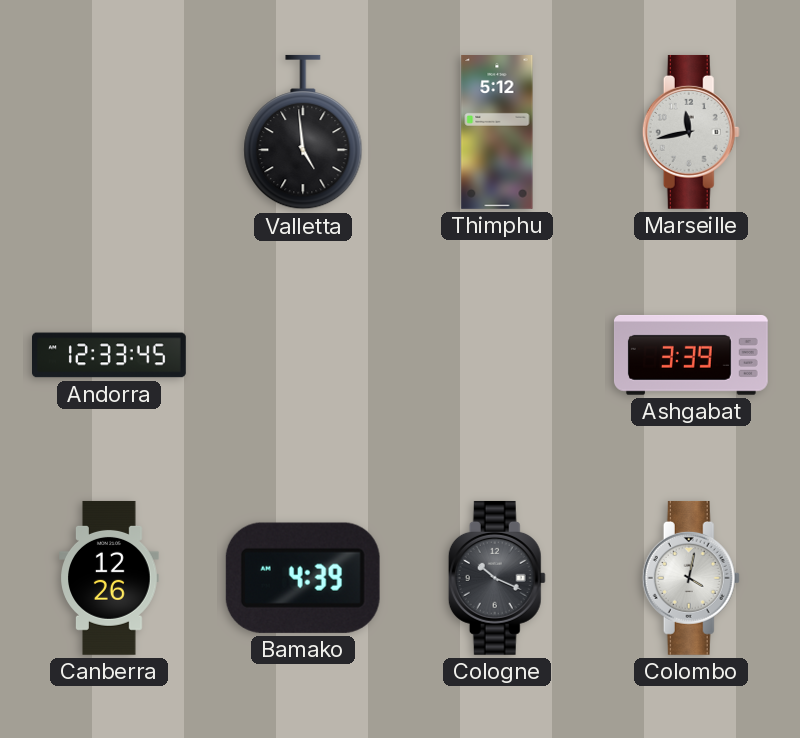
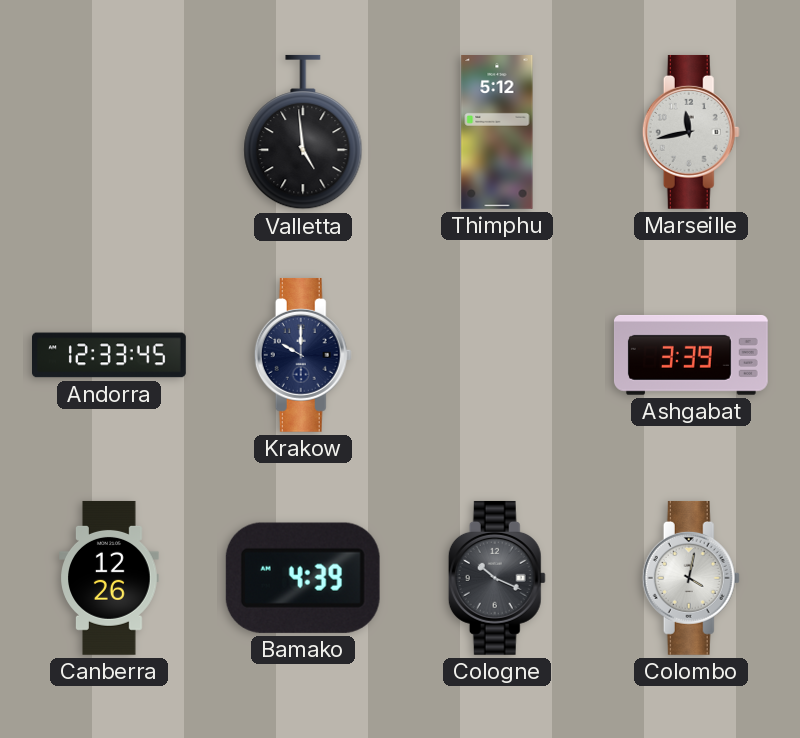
Krakow: none -> 10:00 (303, 355)
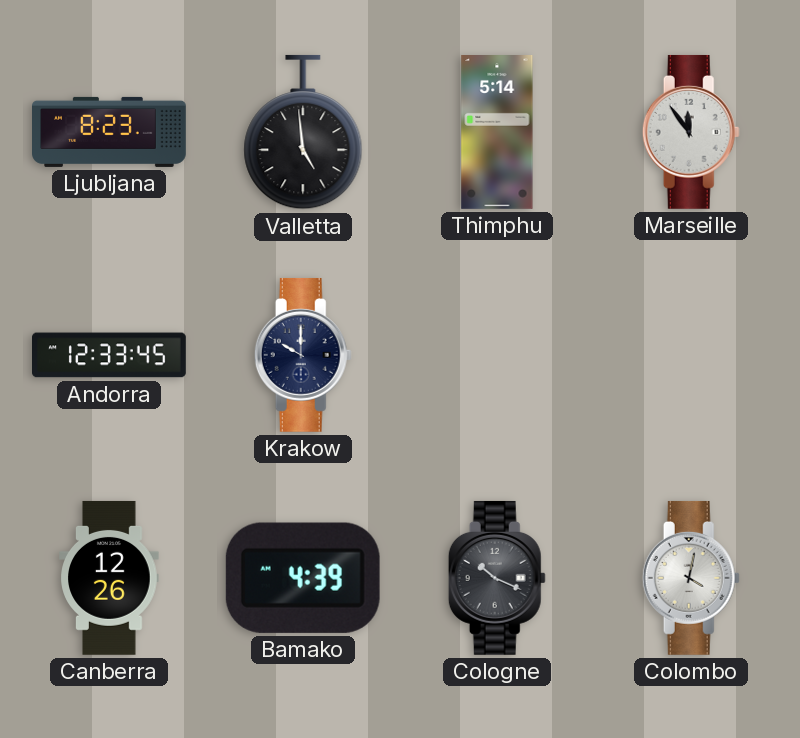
Ljubljana: none -> 8:23 (110, 132)
Thimphu: 5:12 -> 5:14 (497, 133)
Marseille: 11:43 -> 11:54 (691, 132)
Ashgabat: 3:39 -> none (691, 355)
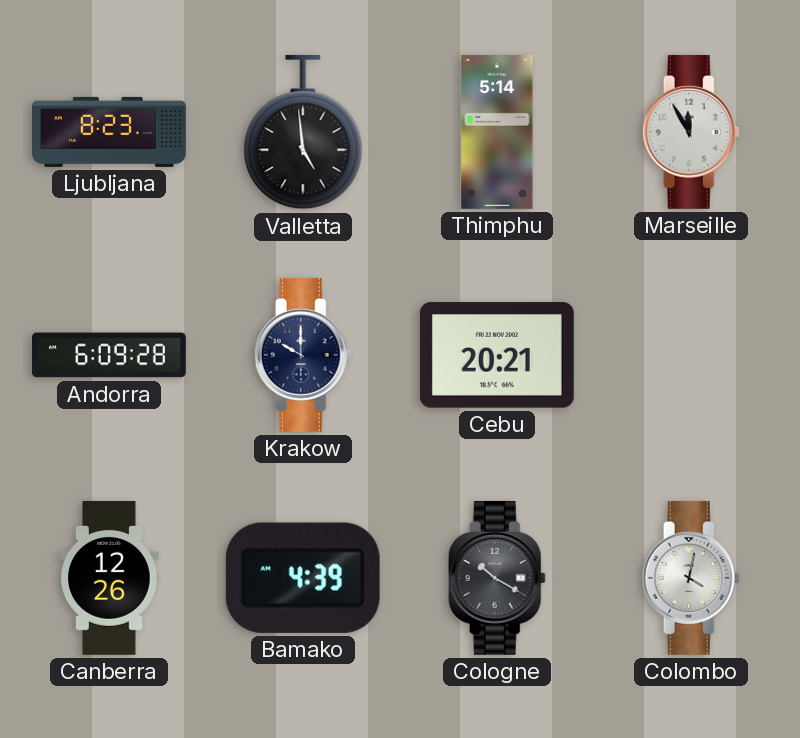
Marseille: 11:54 -> 11:55 (691, 132)
Andorra: 12:33 -> 6:09 (110, 355)
Cebu: none -> 20:21 (497, 355)
Cologne: 10:19 -> 10:20 (497, 578)
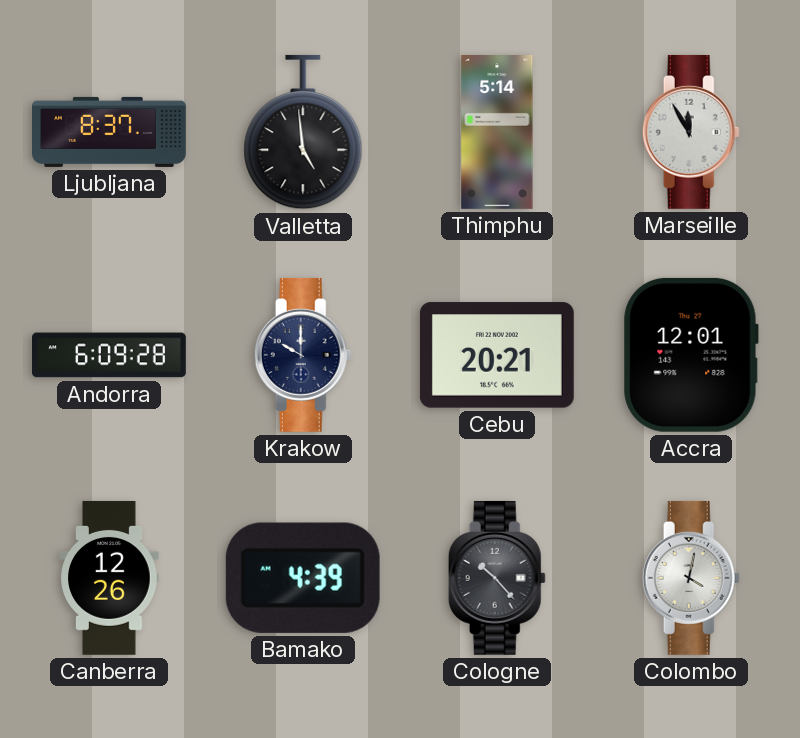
Ljubljana: 8:23 -> 8:37 (110, 132)
Accra: none -> 12:01 (691, 355)
Cologne: 10:20 -> 10:23 (497, 578)
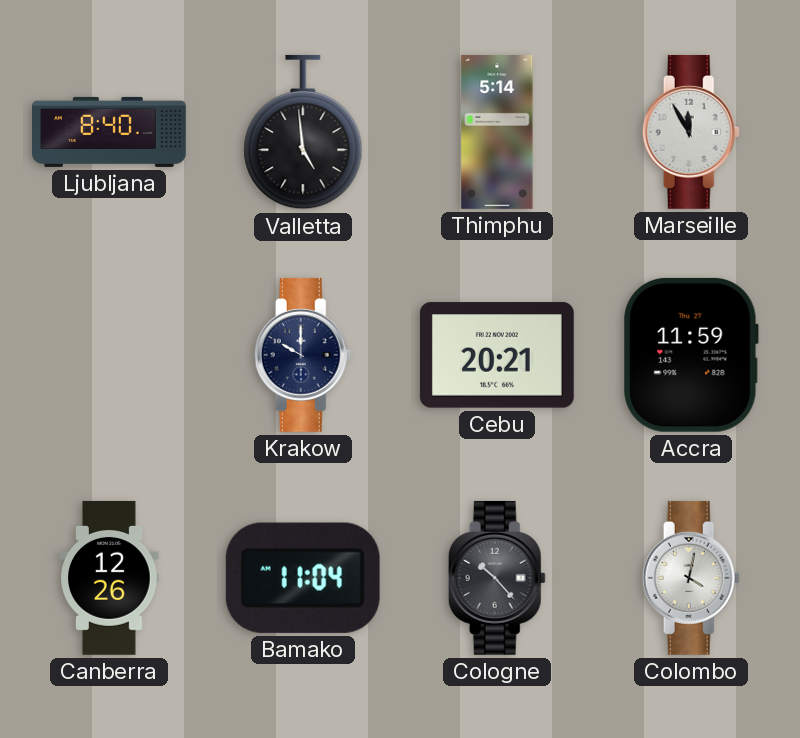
Ljubljana: 8:37 -> 8:40 (110, 132)
Andorra: 6:09 -> none (110, 355)
Accra: 12:01 -> 11:59 (691, 355)
Bamako: 4:39 -> 11:04 (303, 578)
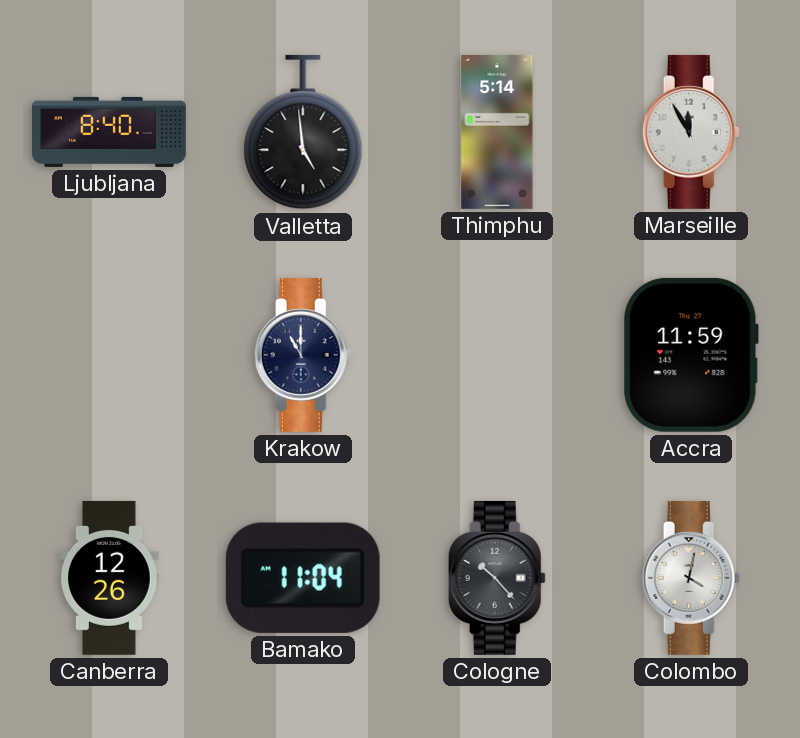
Krakow: 10:00 -> 11:00 (303, 355)
Cebu: 20:21 -> none (497, 355)
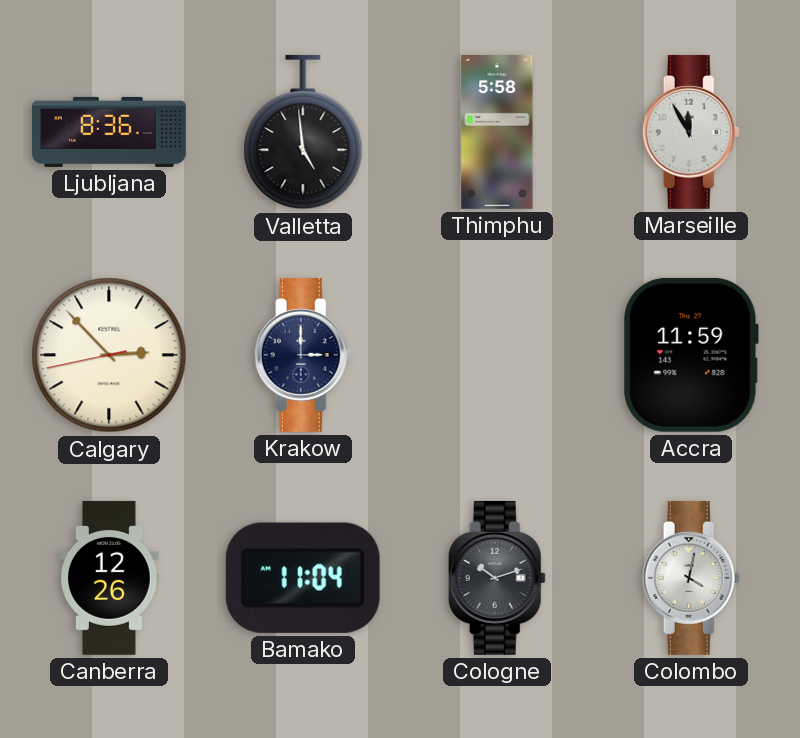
Ljubljana: 8:40 -> 8:36 (110, 132)
Thimphu: 5:14 -> 5:58 (497, 133)
Calgary: none -> 2:52 (109, 355)
Krakow: 11:00 -> 3:00 (303, 355)
Cologne: 10:23 -> 10:12 (497, 578)
